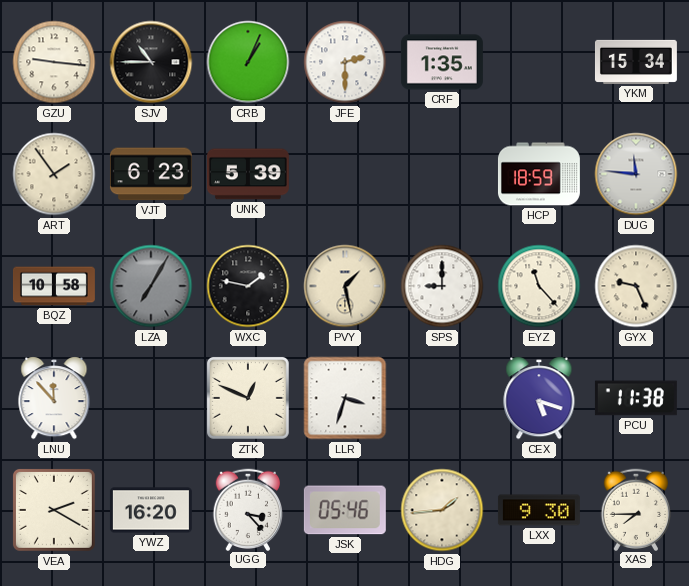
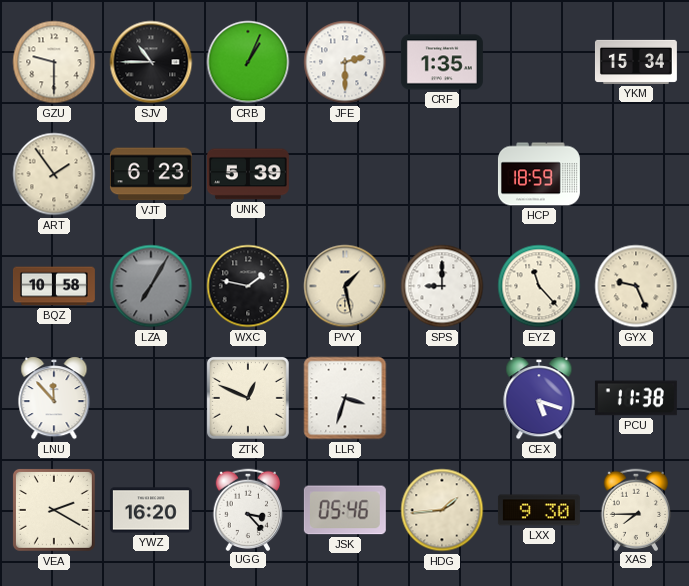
GZU: 9:16 -> 9:30 (54, 62)
DUG: 11:46 -> none (636, 174)
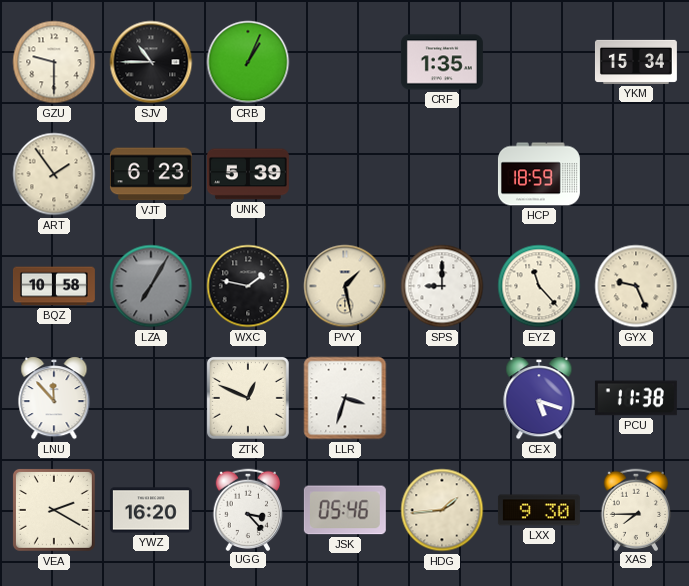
JFE: 2:30 -> none (345, 62)
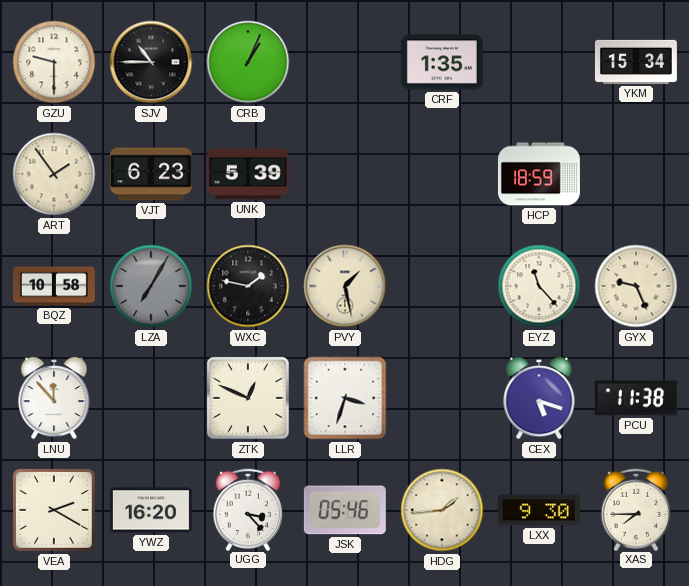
SPS: 9:00 -> none (442, 286)
